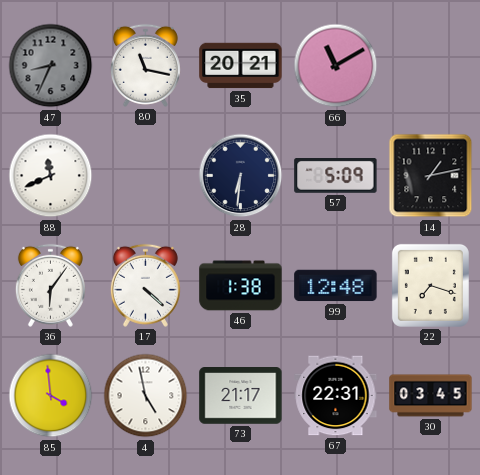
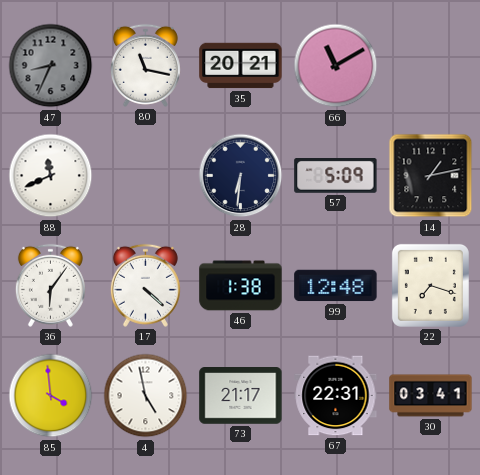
30: 03:45 -> 03:41 (431, 396)
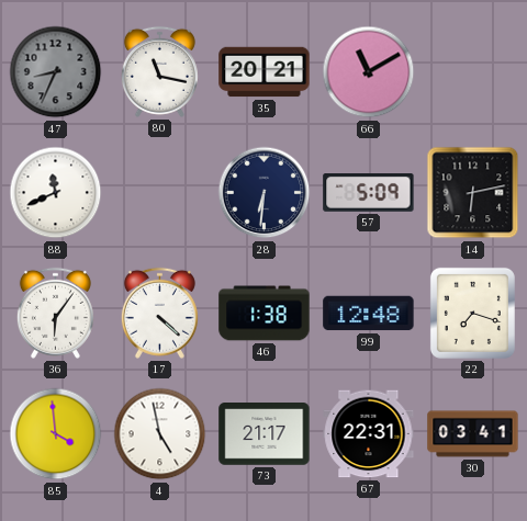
14: 1:13 -> 6:13 (473, 193)
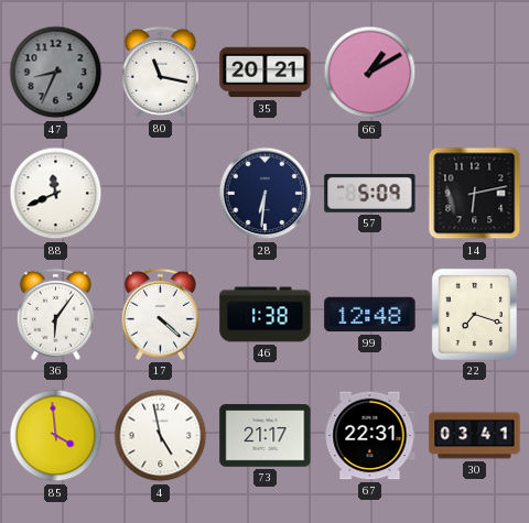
66: 11:10 -> 1:10 (370, 73)
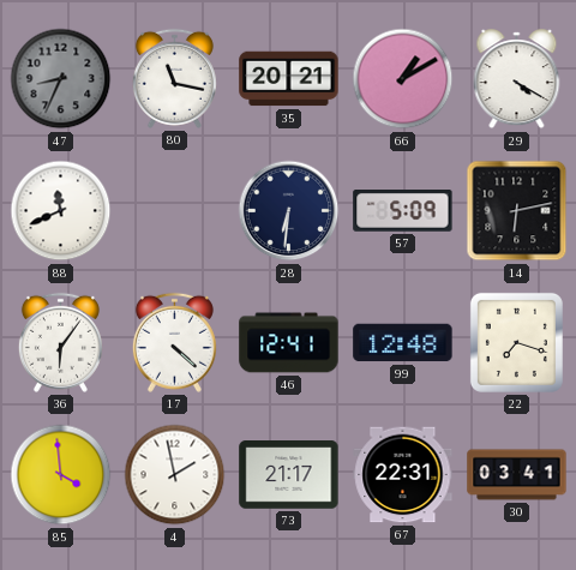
29: none -> 4:20 (517, 79)
46: 1:38 -> 12:41 (289, 343)
4: 4:58 -> 1:58 (175, 475)
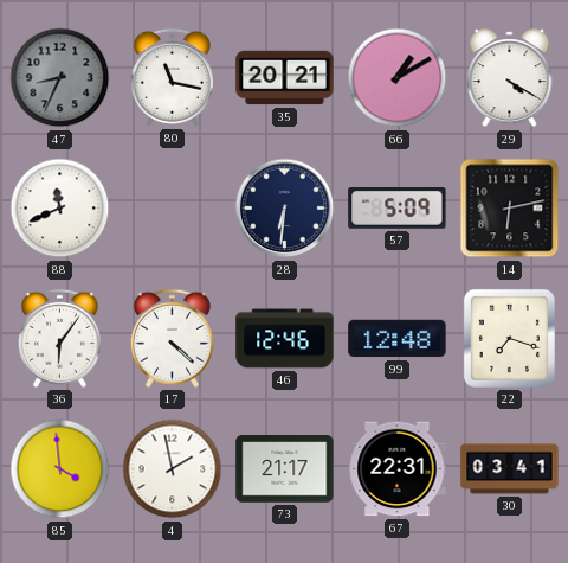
46: 12:41 -> 12:46 (285, 339)
